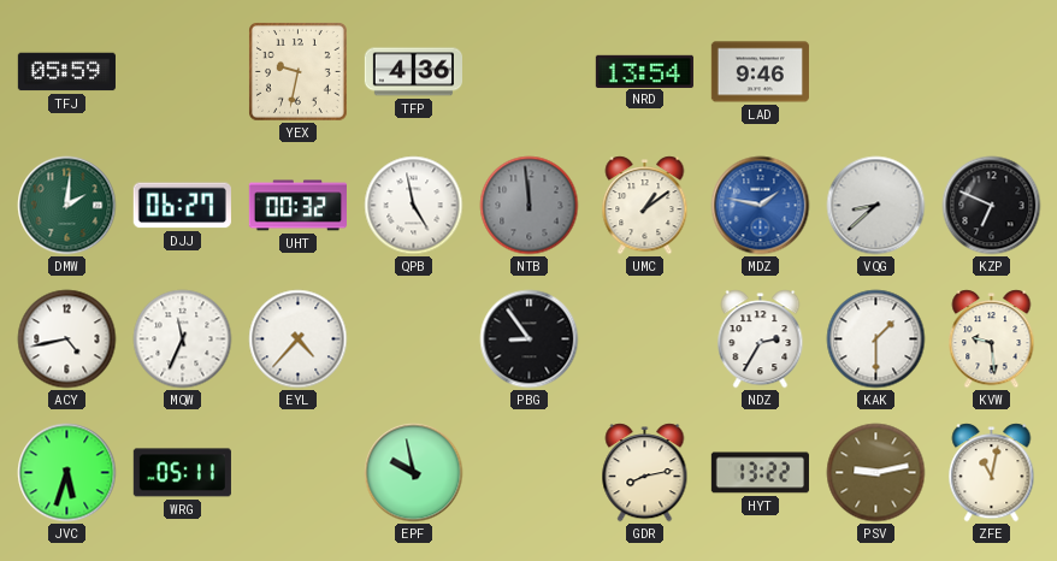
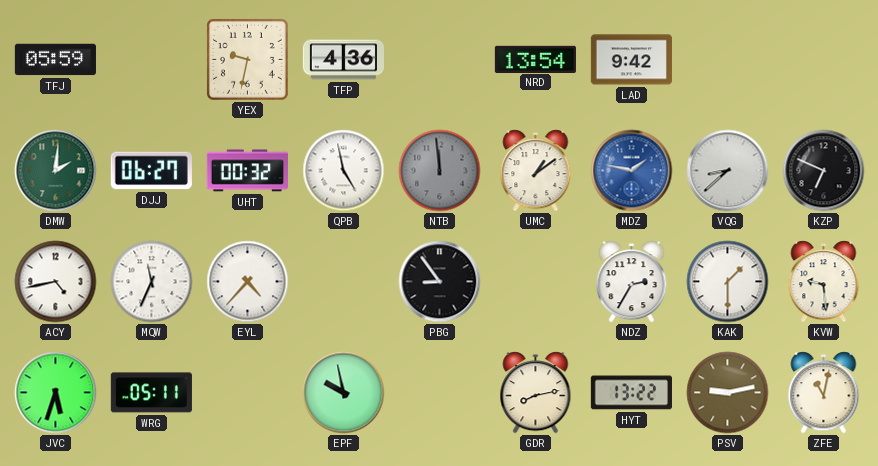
LAD: 9:46 -> 9:42 (631, 60)
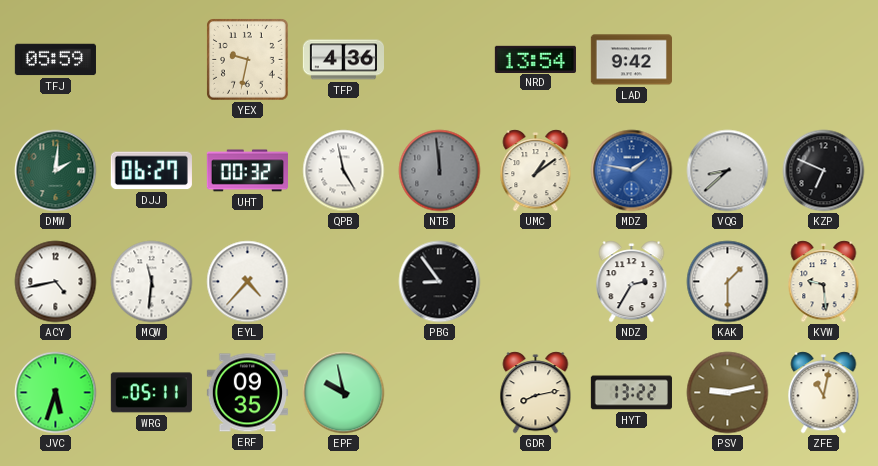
MQW: 11:34 -> 11:31 (152, 282)
ERF: none -> 09:35 (247, 393)
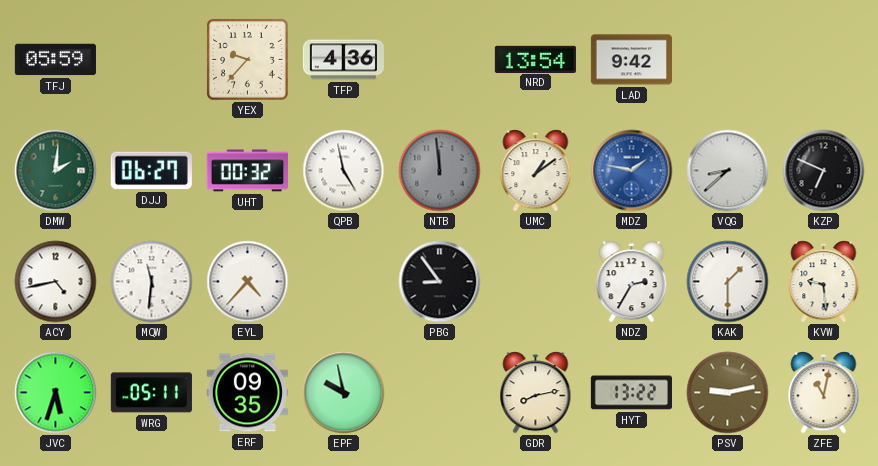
YEX: 9:32 -> 9:37 (248, 60)
